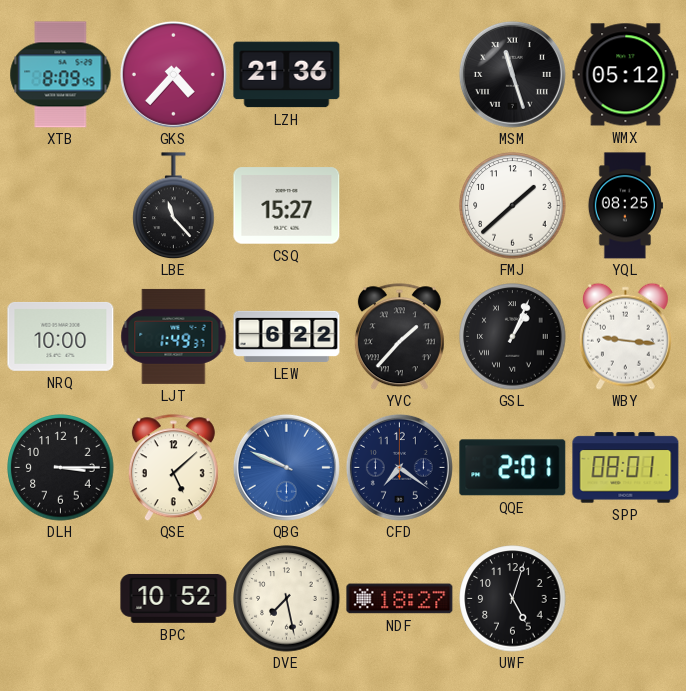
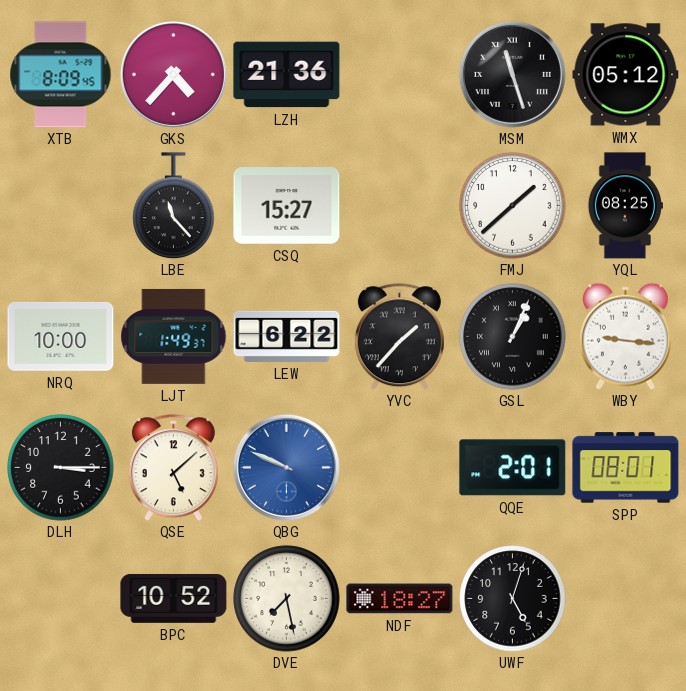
CFD: 7:21 -> none (399, 467)
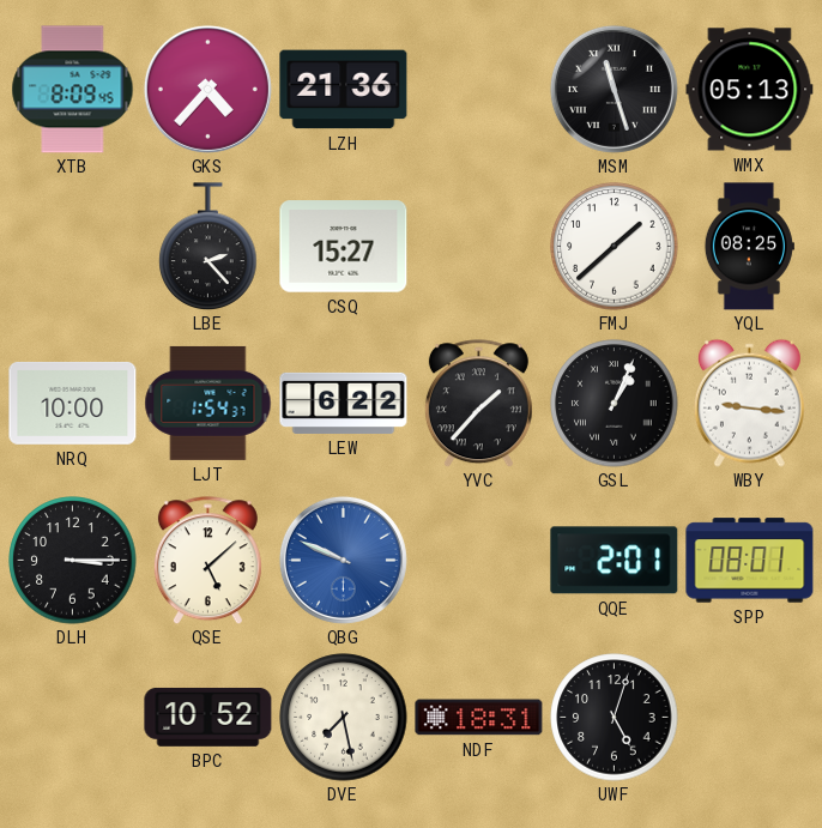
WMX: 05:12 -> 05:13 (750, 90)
LBE: 11:23 -> 2:23 (208, 247)
LJT: 1:49 -> 1:54 (208, 403)
NDF: 18:27 -> 18:31 (479, 718)
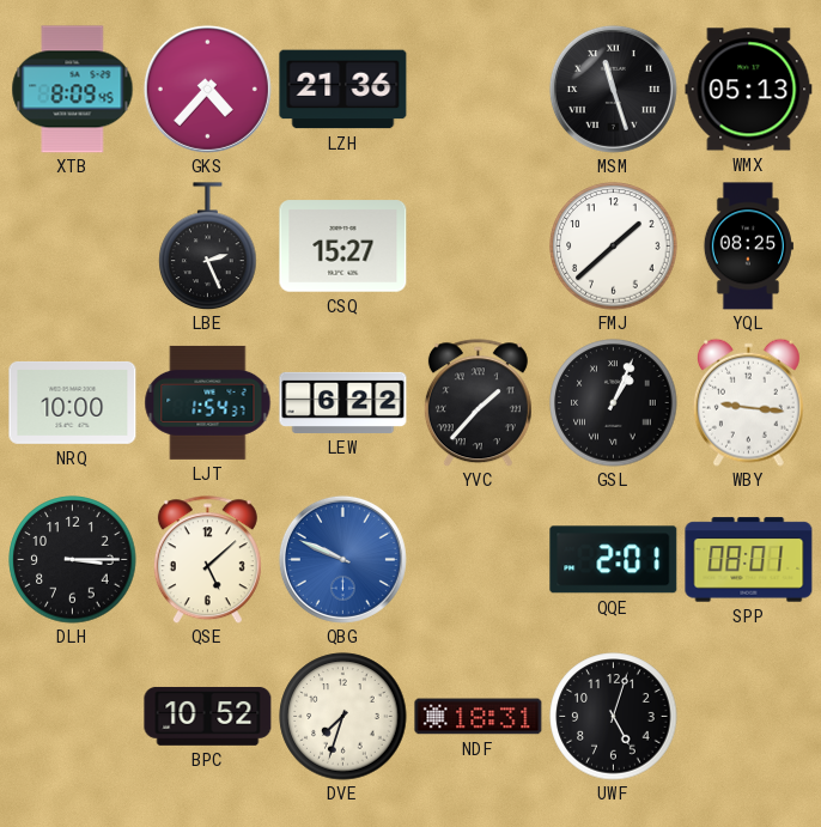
LBE: 2:23 -> 2:26 (208, 247)
DVE: 7:28 -> 7:33 (343, 717)
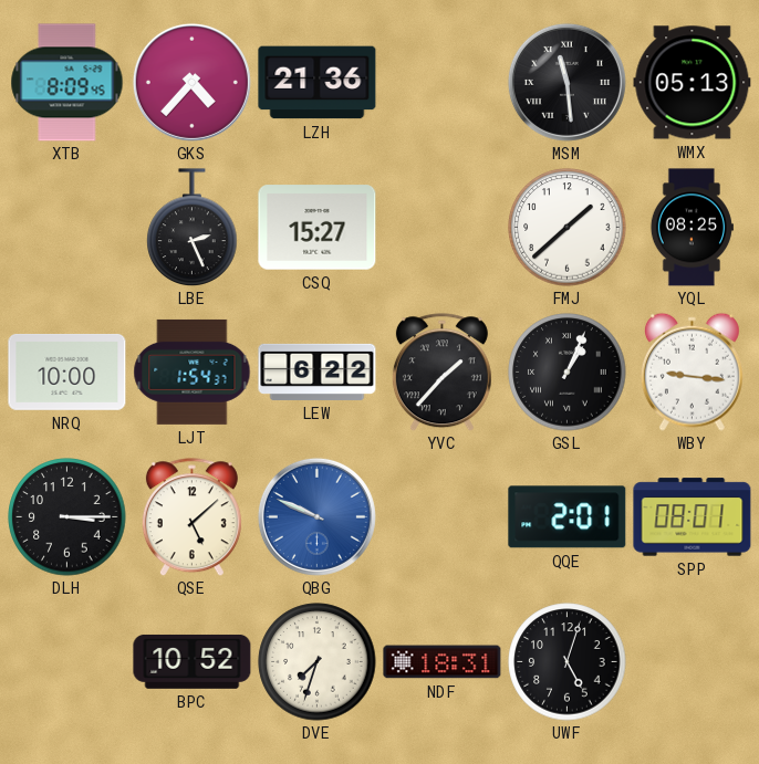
MSM: 11:27 -> 11:29 (566, 82)
